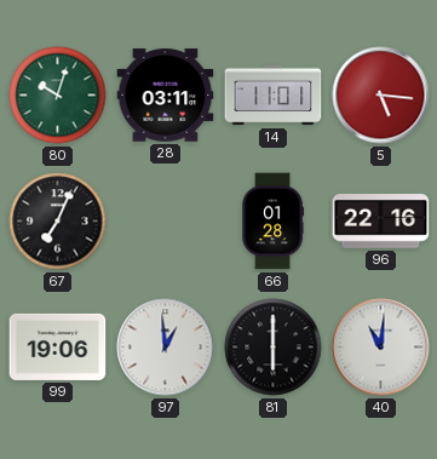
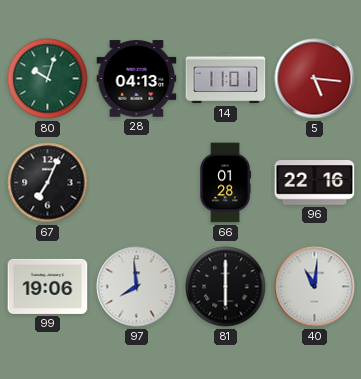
28: 03:11 -> 04:13 (137, 79)
97: 12:59 -> 7:59 (137, 287)
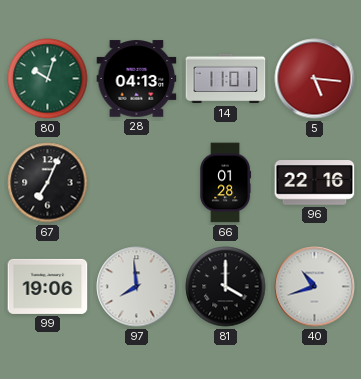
81: 6:00 -> 4:00 (226, 287)
40: 11:01 -> 10:42 (315, 287)
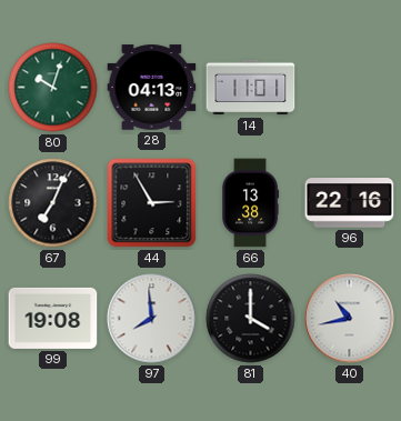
5: 5:16 -> none (315, 79)
44: none -> 2:55 (152, 203)
66: 01:28 -> 13:38 (251, 203)
99: 19:06 -> 19:08 (53, 318)
40: 10:42 -> 10:43 (350, 319)
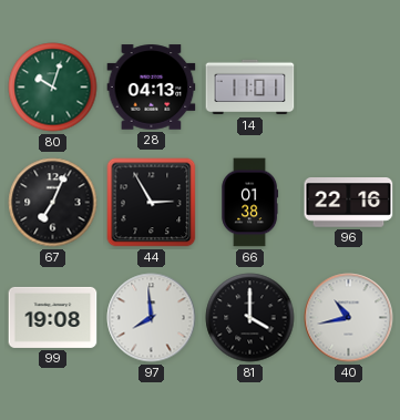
66: 13:38 -> 01:38 (250, 203)
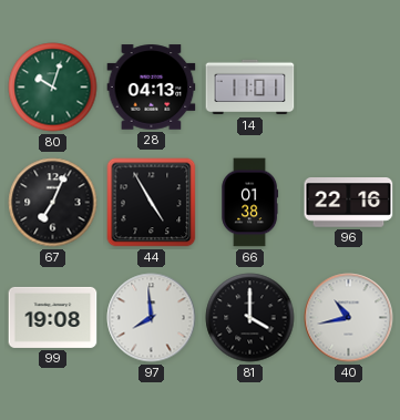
44: 2:55 -> 4:55 (152, 203)
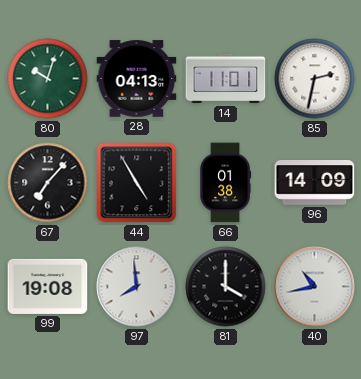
85: none -> 2:32 (315, 79)
67: 7:04 -> 7:07 (48, 183)
96: 22:16 -> 14:09 (315, 183)
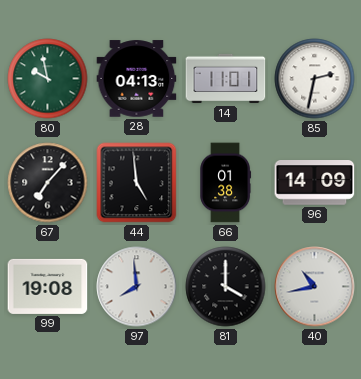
80: 10:03 -> 9:58 (48, 79)
44: 4:55 -> 4:59 (137, 183)
